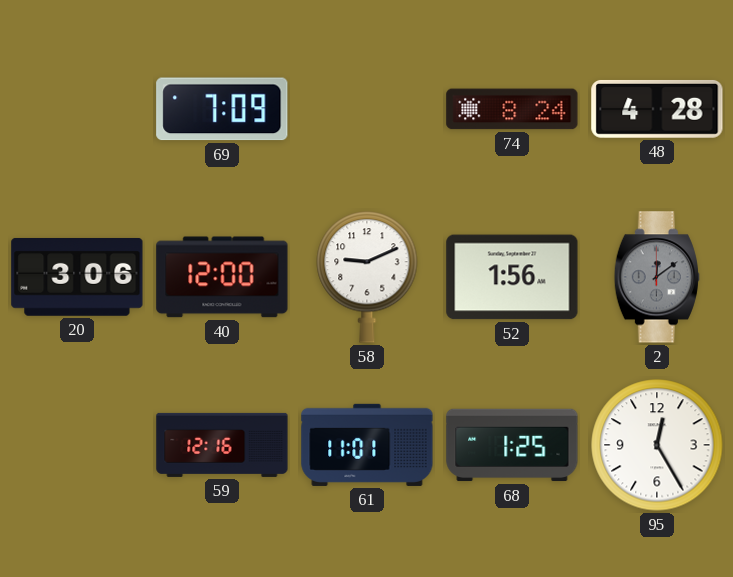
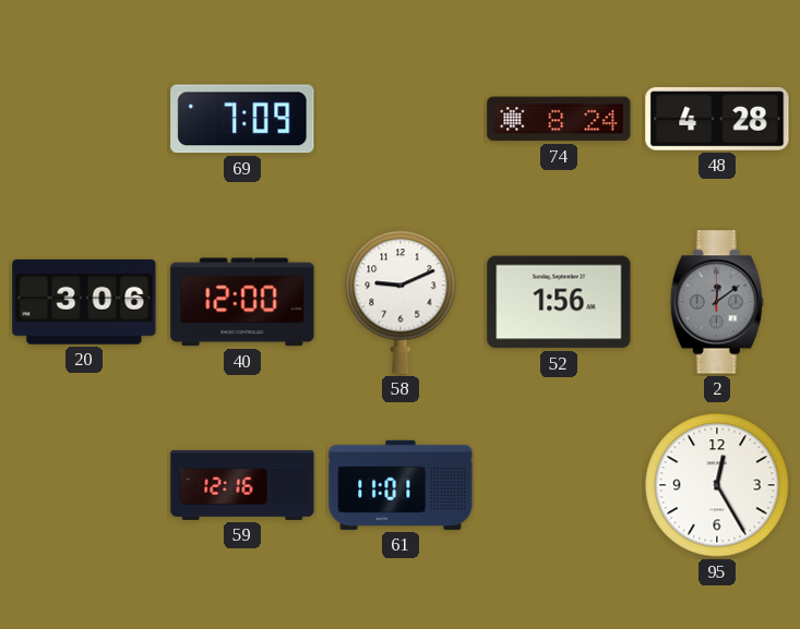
68: 1:25 -> none (512, 445)
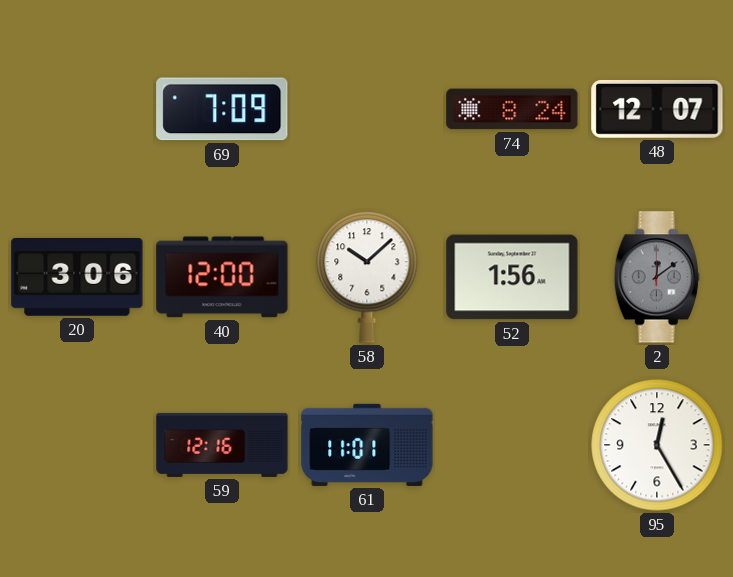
48: 4:28 -> 12:07 (657, 109)
58: 9:11 -> 10:08 (367, 277)
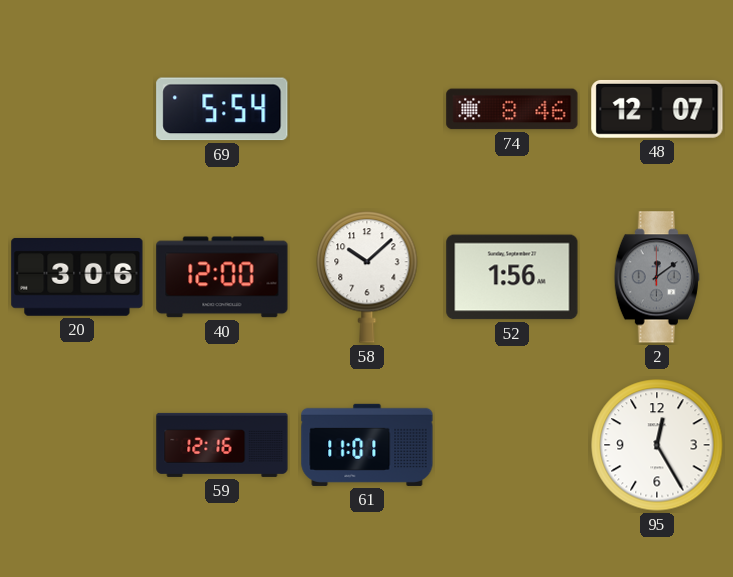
69: 7:09 -> 5:54 (222, 109)
74: 8:24 -> 8:46 (512, 109)
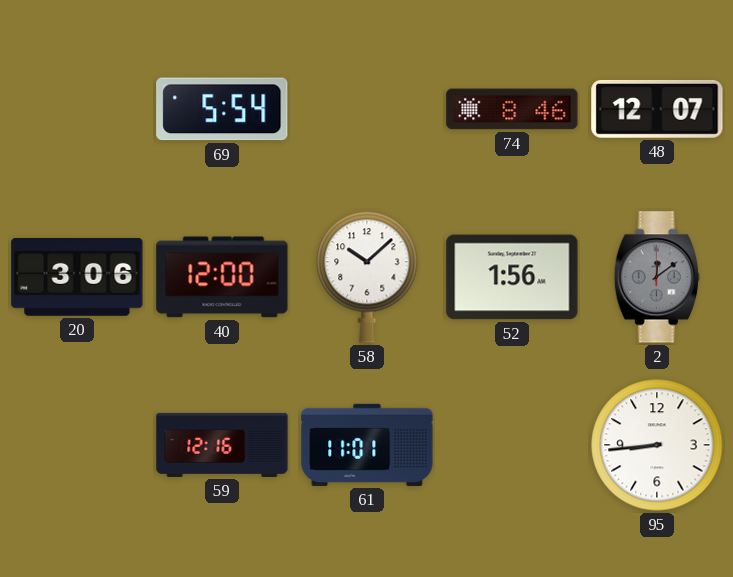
95: 12:25 -> 8:44 (657, 445)
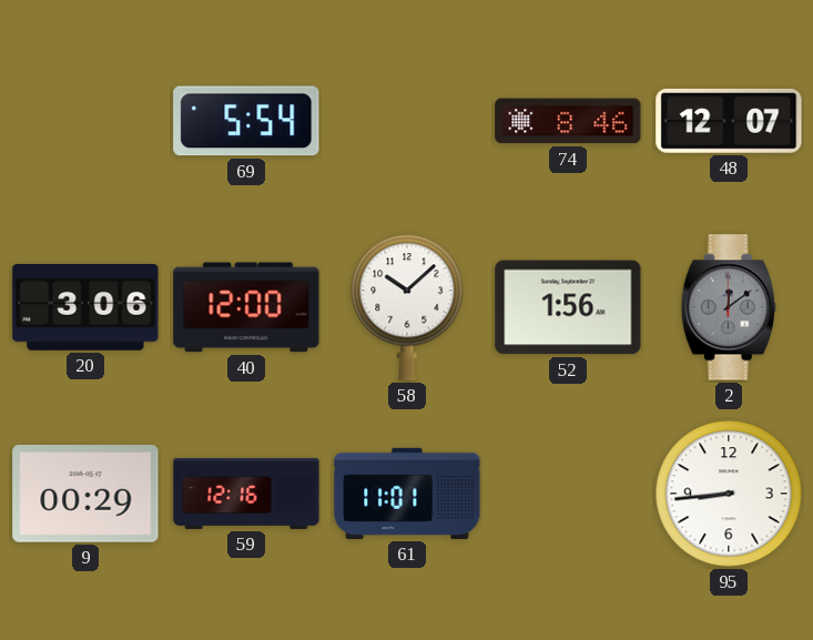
9: none -> 00:29 (85, 495)
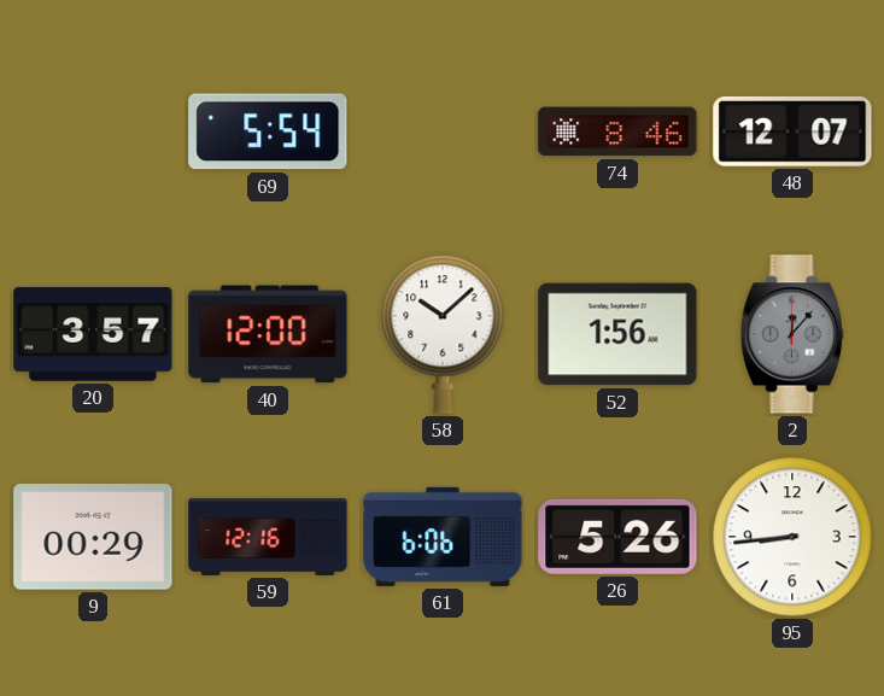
20: 3:06 -> 3:57 (93, 334)
2: 12:09 -> 12:07 (792, 334)
61: 11:01 -> 6:06 (443, 537)
26: none -> 5:26 (617, 537)
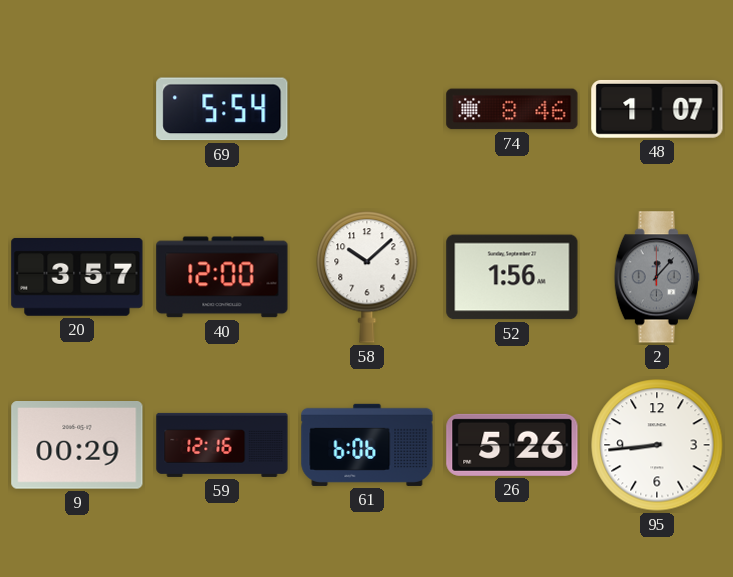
48: 12:07 -> 1:07 (657, 109)
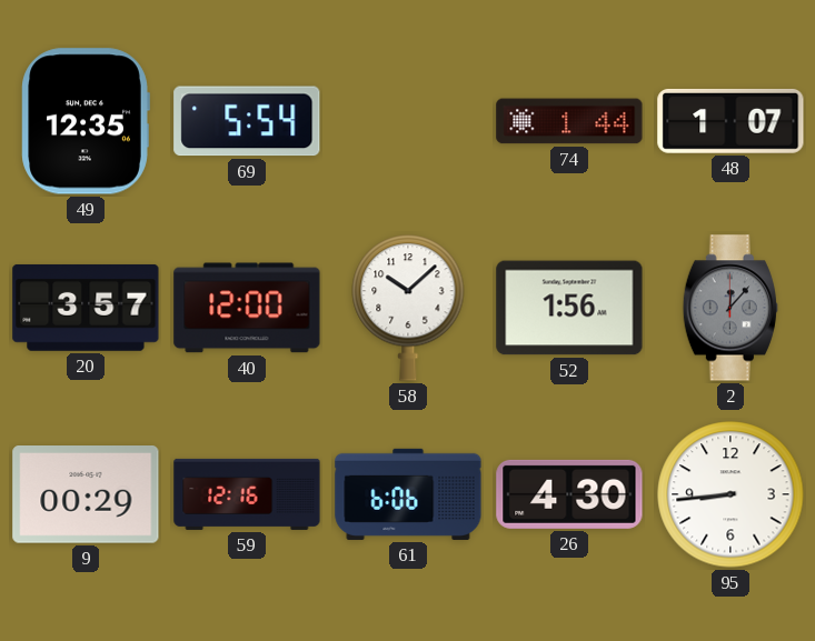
49: none -> 12:35 (86, 121)
74: 8:46 -> 1:44 (569, 121)
26: 5:26 -> 4:30 (569, 494)
